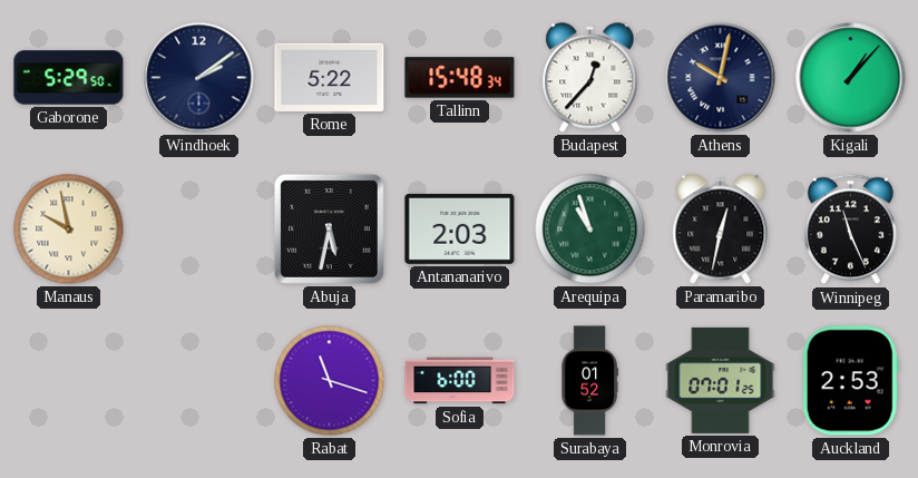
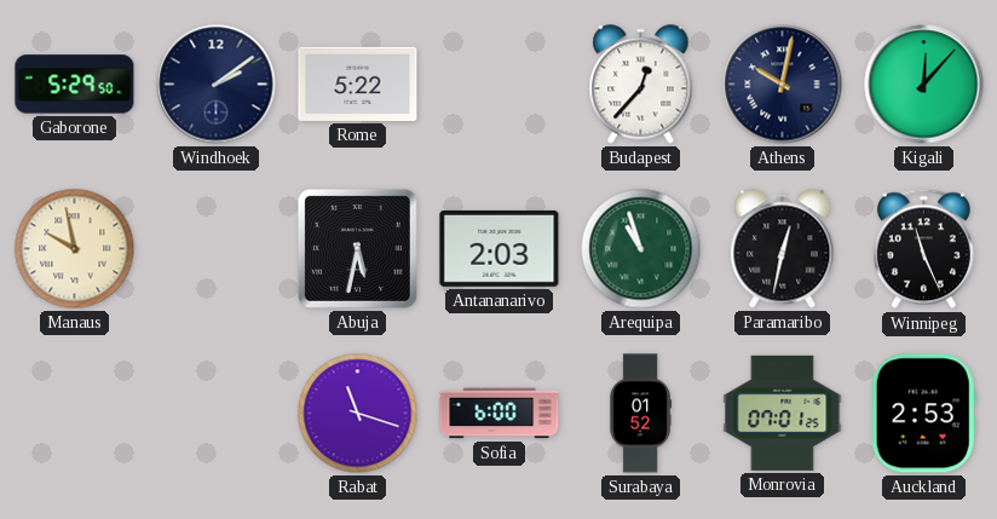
Tallinn: 15:48 -> none (460, 78)
Kigali: 1:07 -> 12:07 (924, 85)
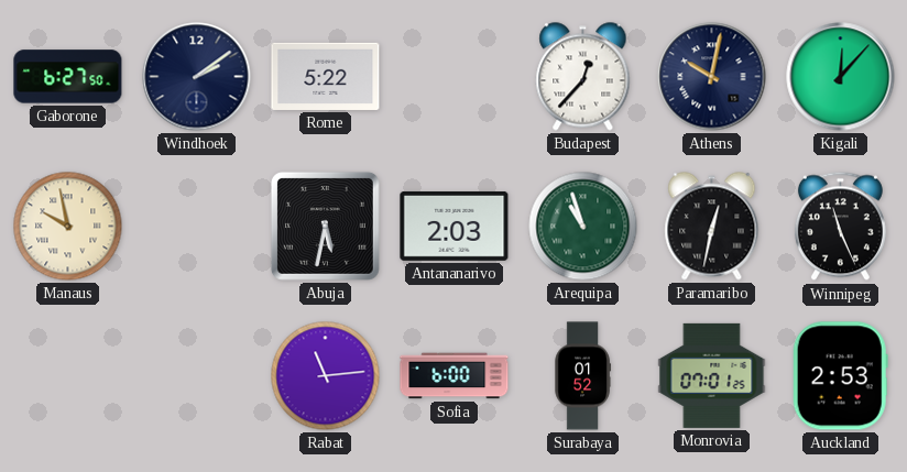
Gaborone: 5:29 -> 6:27 (68, 77)
Rabat: 11:18 -> 11:14 (326, 376)
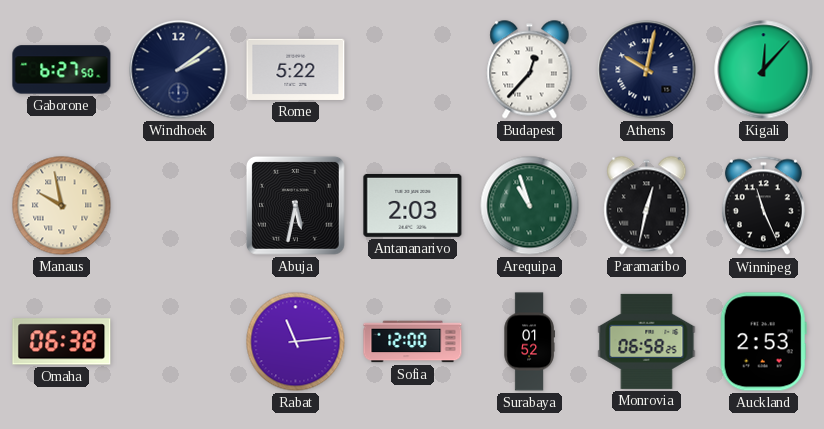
Omaha: none -> 06:38 (62, 342)
Sofia: 6:00 -> 12:00 (413, 342)
Monrovia: 07:01 -> 06:58 (647, 341)
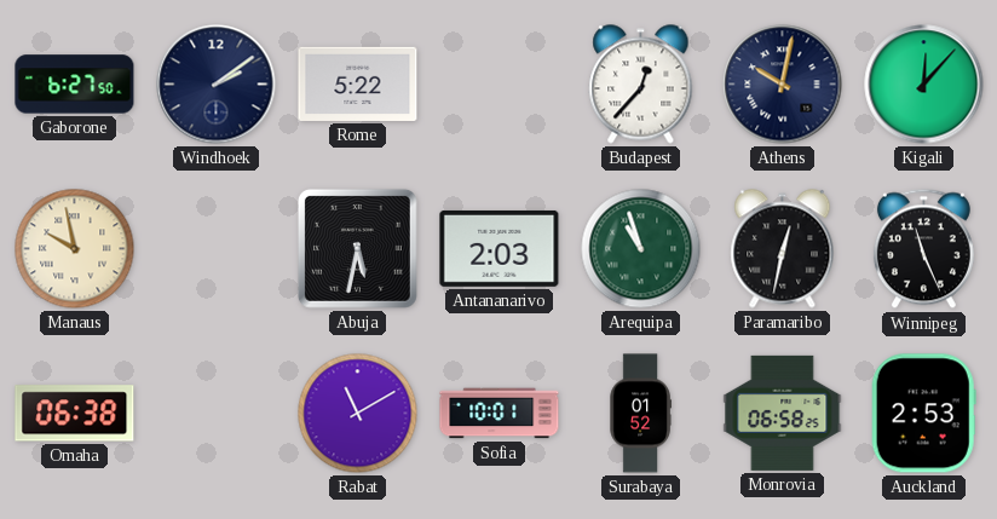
Rabat: 11:14 -> 11:10 (358, 414)
Sofia: 12:00 -> 10:01 (500, 414)
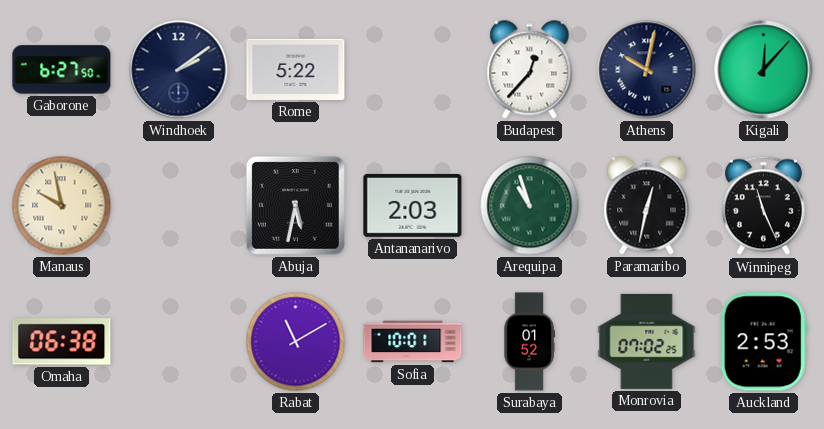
Monrovia: 06:58 -> 07:02 (647, 341)
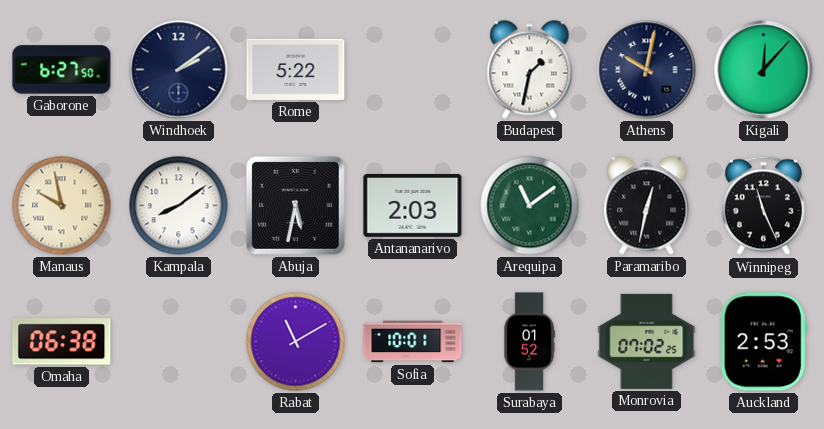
Budapest: 12:37 -> 1:32 (530, 70)
Kampala: none -> 8:09 (179, 206)
Arequipa: 10:57 -> 11:09 (530, 206)
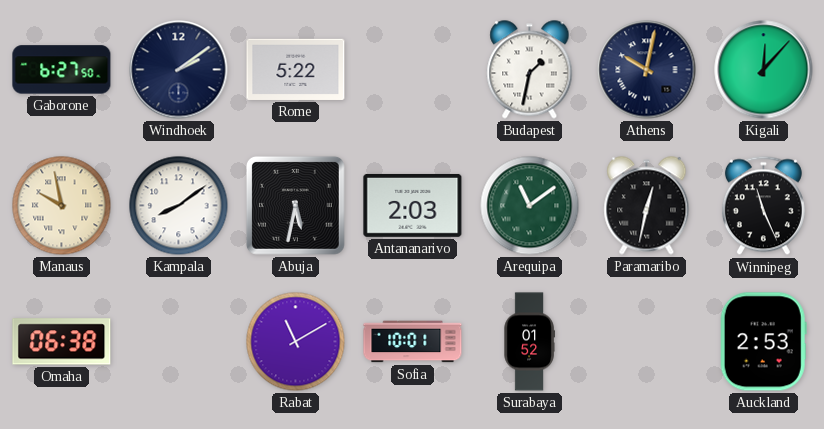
Monrovia: 07:02 -> none (647, 341)
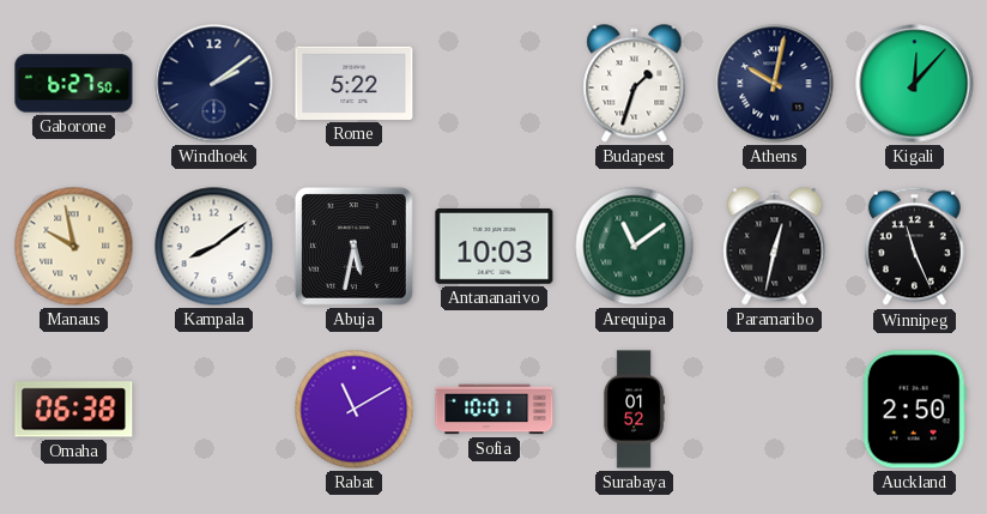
Budapest: 1:32 -> 1:33 (635, 84)
Antananarivo: 2:03 -> 10:03 (495, 246)
Auckland: 2:53 -> 2:50 (914, 410)
